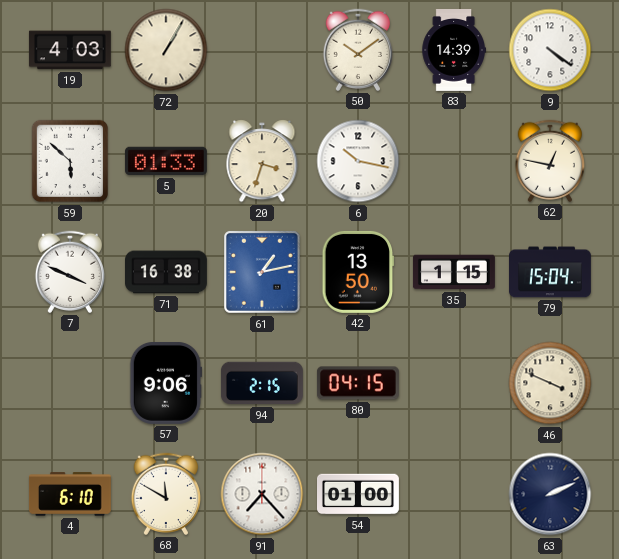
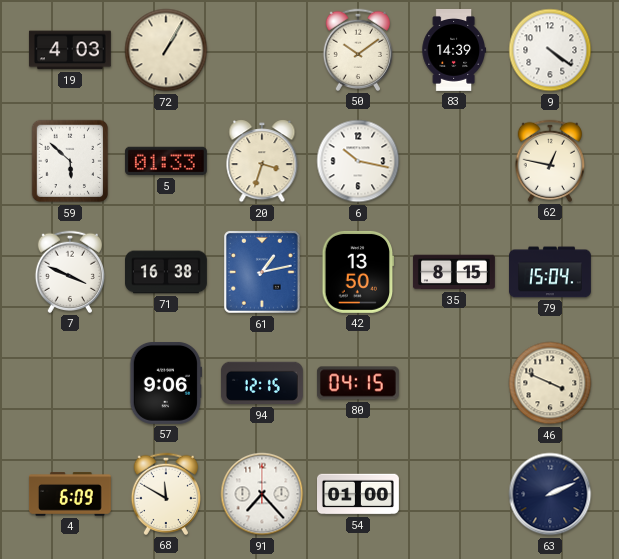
35: 1:15 -> 8:15 (454, 272)
94: 2:15 -> 12:15 (262, 383)
4: 6:10 -> 6:09 (70, 494)
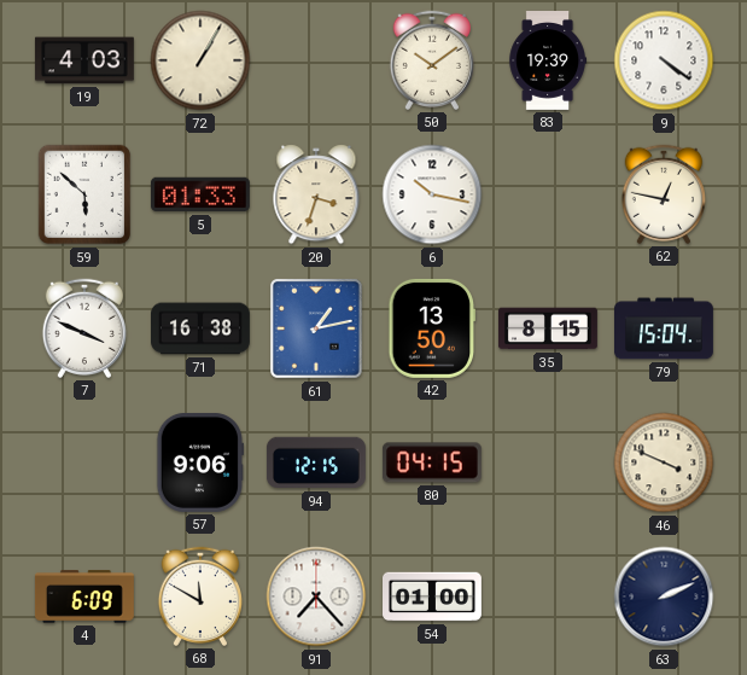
83: 14:39 -> 19:39 (547, 62)
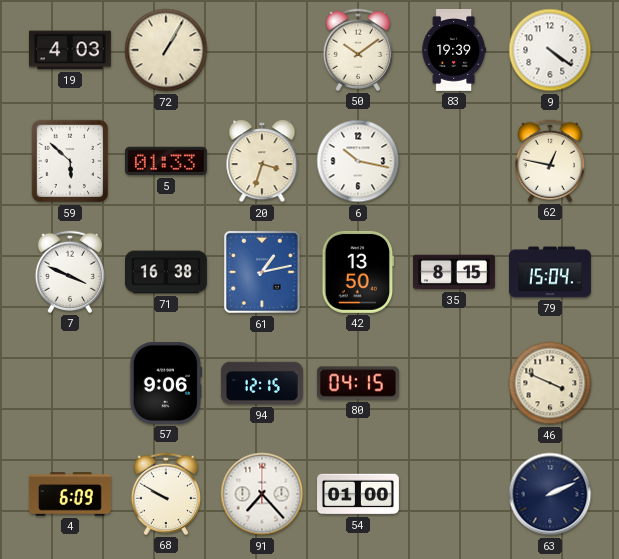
68: 11:50 -> 9:50 (165, 494)
